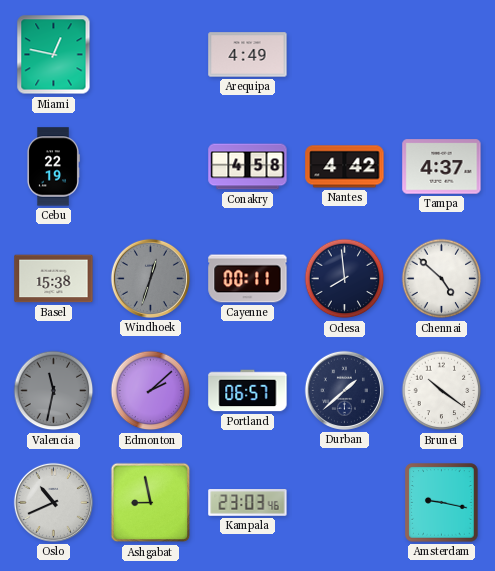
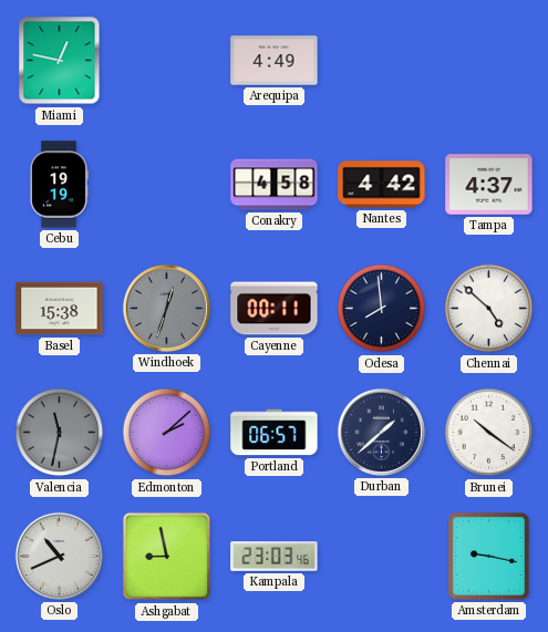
Cebu: 22:19 -> 19:19 (60, 185)
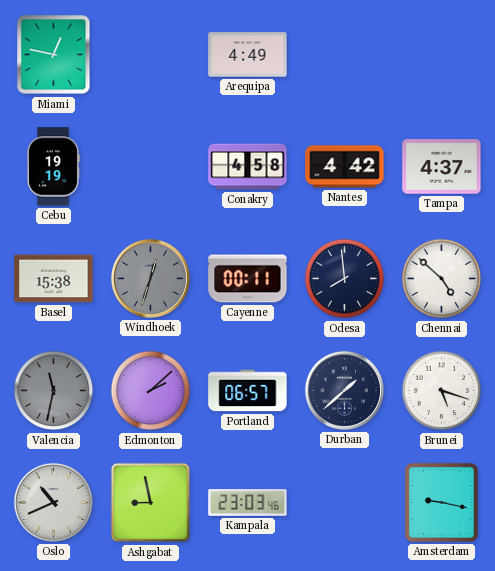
Brunei: 10:21 -> 5:18 (442, 391)
